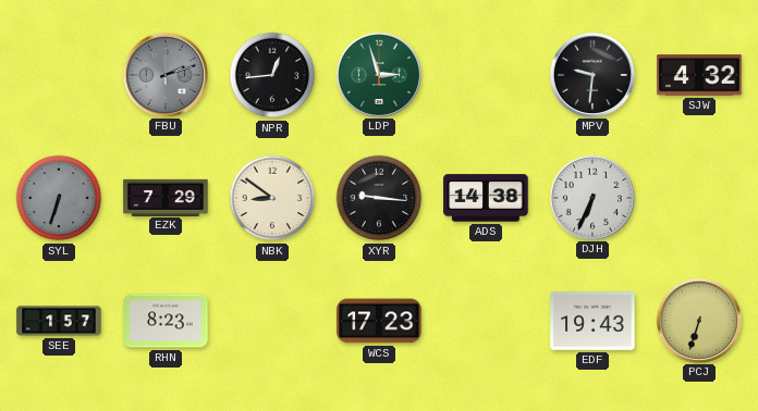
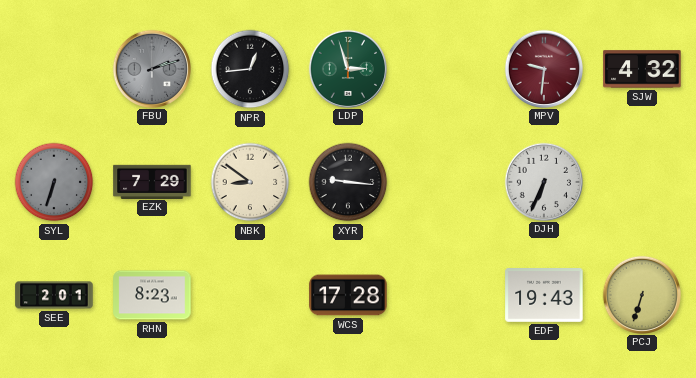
MPV dial: black -> burgundy (543, 68)
ADS: 14:38 -> none (486, 198)
SEE: 1:57 -> 2:01 (54, 295)
WCS: 17:23 -> 17:28 (348, 295)
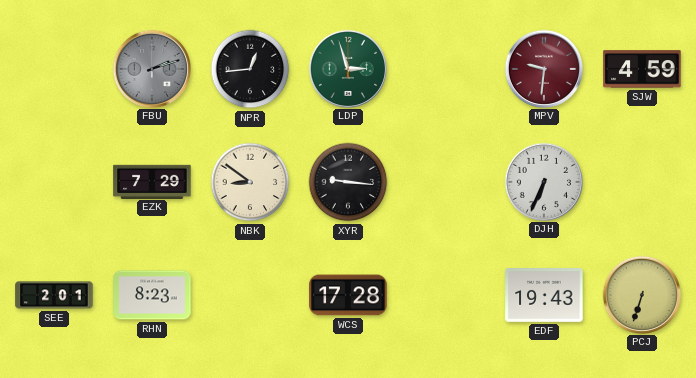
SJW: 4:32 -> 4:59 (642, 69)
SYL: 6:33 -> none (54, 182)
